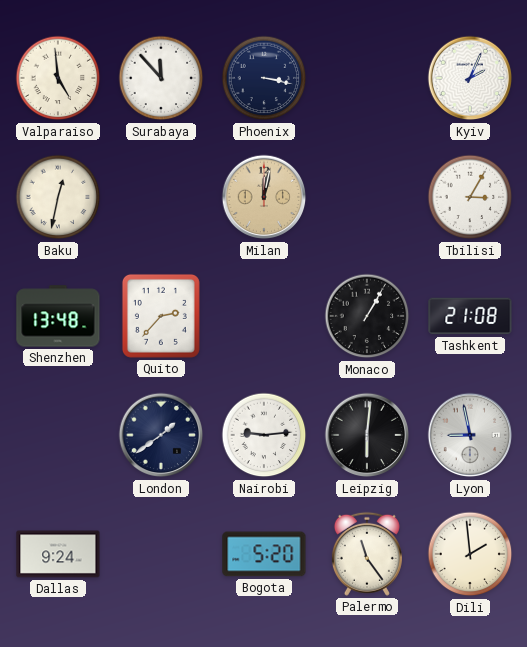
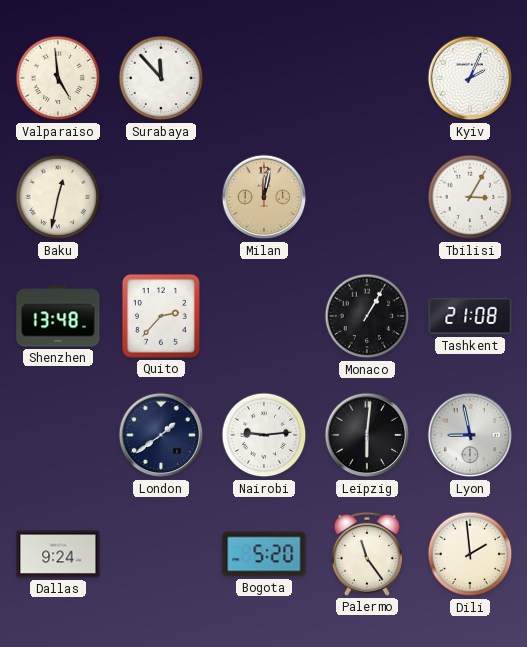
Phoenix: 3:17 -> none (264, 78)
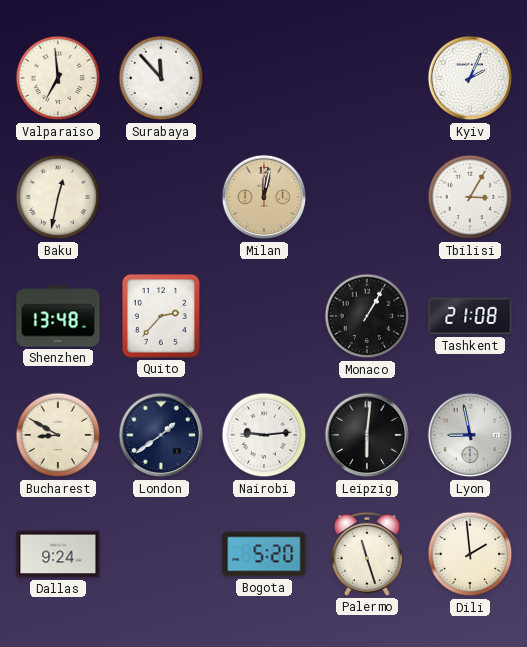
Valparaiso: 4:59 -> 6:59 (58, 78)
Bucharest: none -> 8:50 (58, 435)
Palermo: 11:24 -> 11:27 (367, 554)
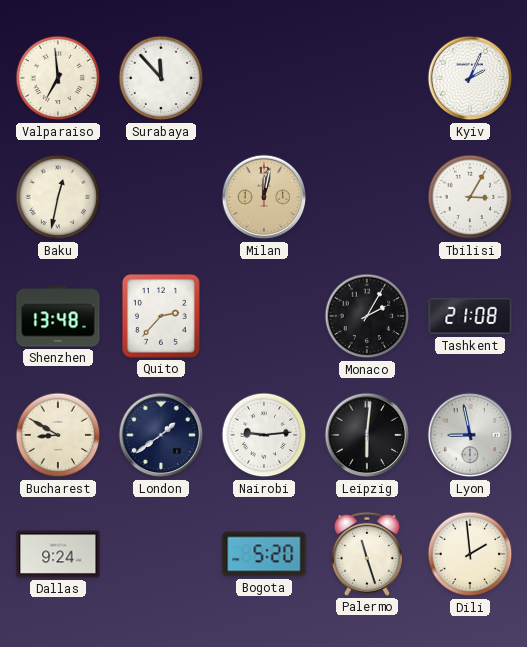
Monaco: 1:05 -> 2:05 (367, 316)
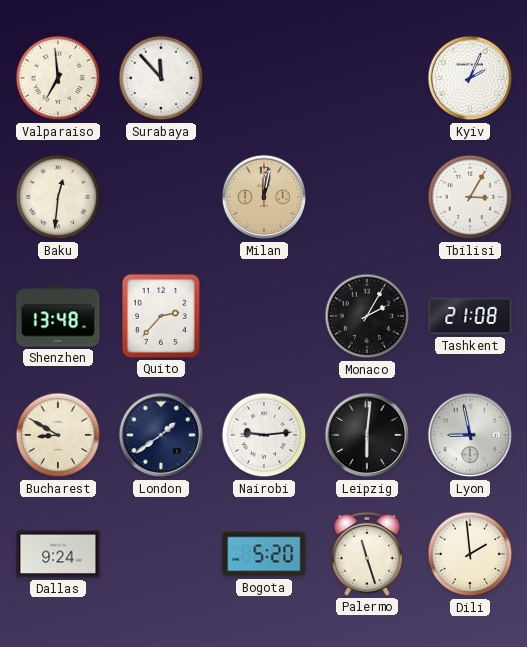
Baku: 12:32 -> 12:31 (58, 197)
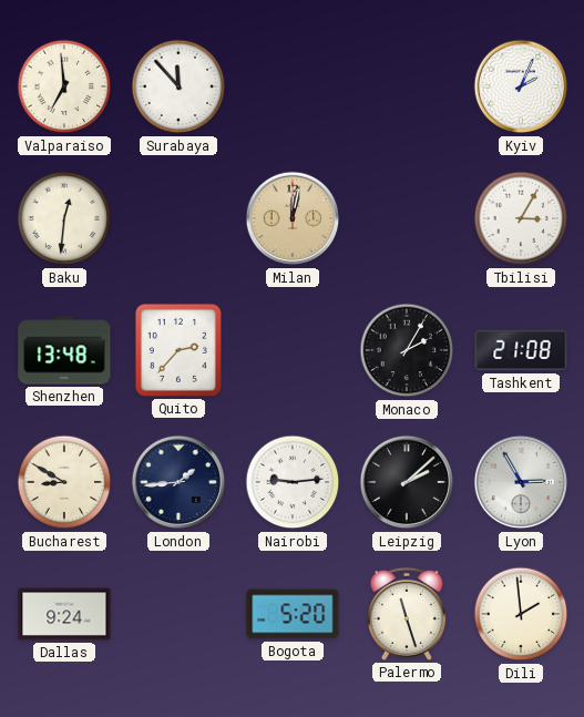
London: 1:39 -> 1:44 (178, 482)
Leipzig: 6:01 -> 2:08 (407, 482)
Lyon: 8:58 -> 2:55 (521, 482)
